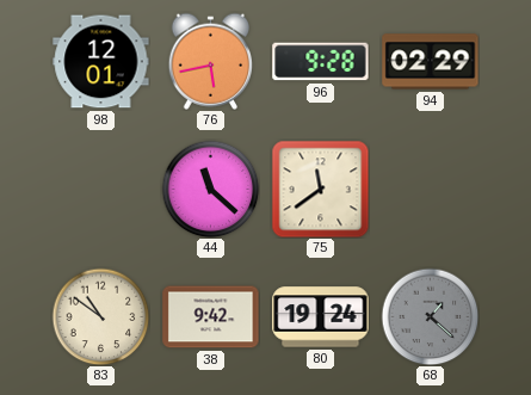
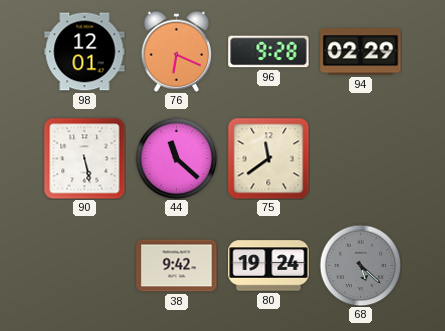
76: 5:43 -> 6:19 (177, 51)
90: none -> 5:28 (84, 158)
83: 10:51 -> none (100, 316)
68: 1:22 -> 5:22 (360, 265)
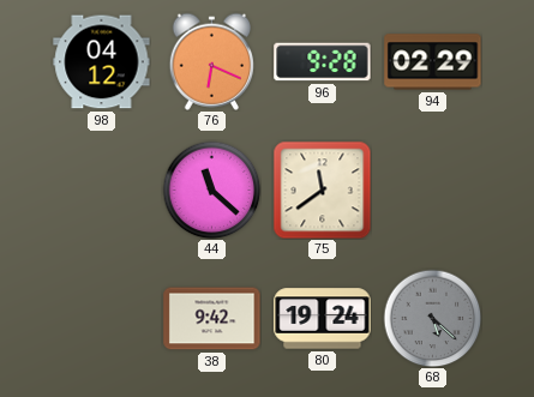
98: 12:01 -> 04:12 (102, 62)
90: 5:28 -> none (84, 158)
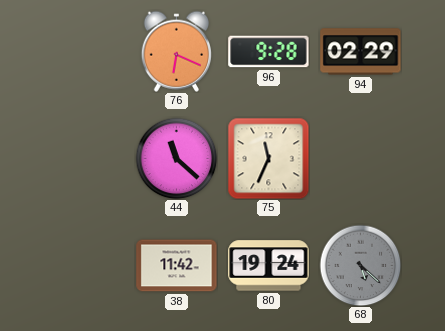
98: 04:12 -> none (102, 62)
75: 11:39 -> 11:34 (268, 158)
38: 9:42 -> 11:42 (177, 266)
